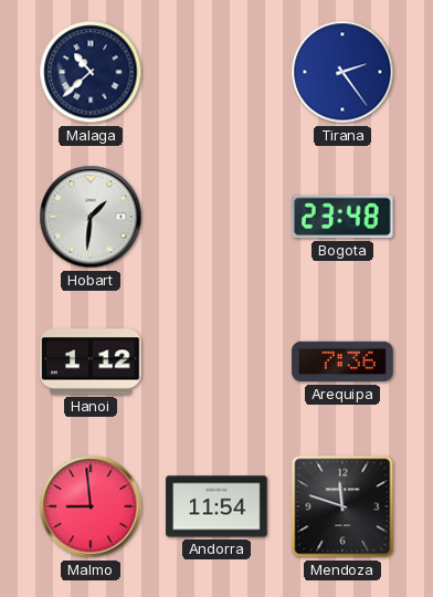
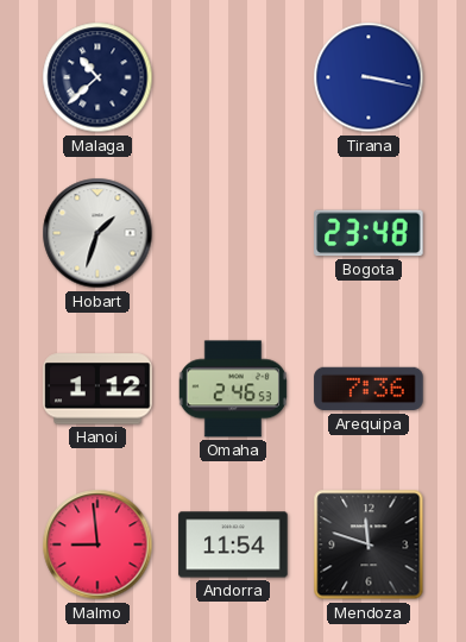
Tirana: 2:24 -> 3:17 (369, 77)
Hobart: 1:31 -> 1:33 (97, 233)
Omaha: none -> 2:46 (233, 389)
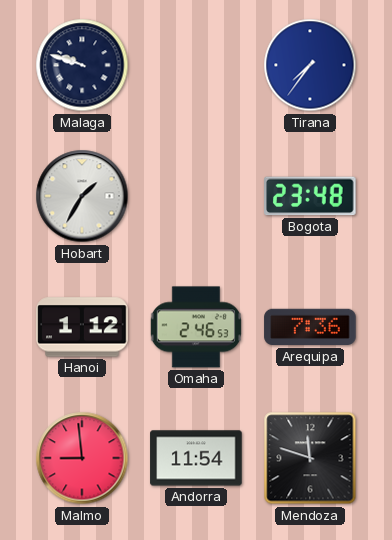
Malaga: 10:38 -> 9:48 (82, 65)
Tirana: 3:17 -> 7:36 (310, 65)
Hobart: 1:33 -> 1:35 (82, 196)
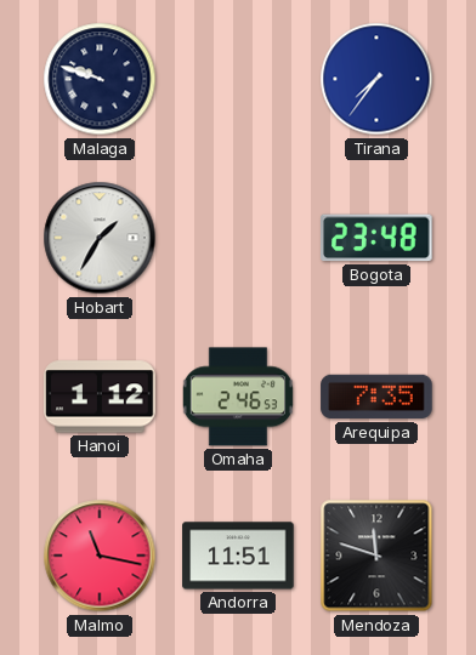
Arequipa: 7:36 -> 7:35 (376, 397)
Malmo: 8:59 -> 11:17 (100, 556)
Andorra: 11:54 -> 11:51 (238, 556)
